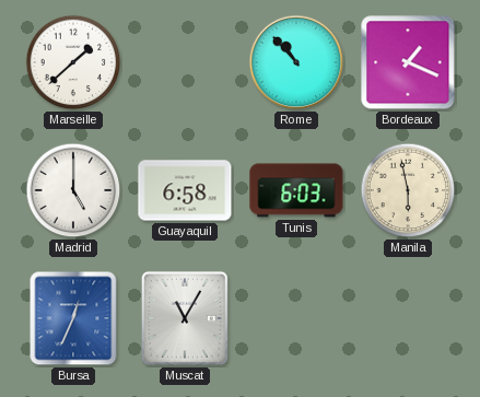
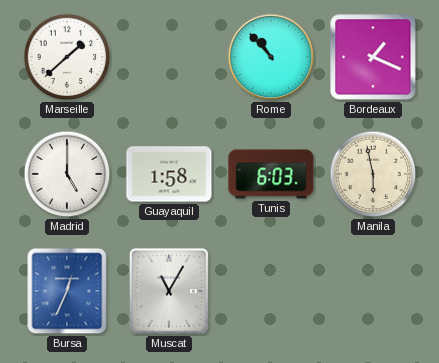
Guayaquil: 6:58 -> 1:58 (169, 174)
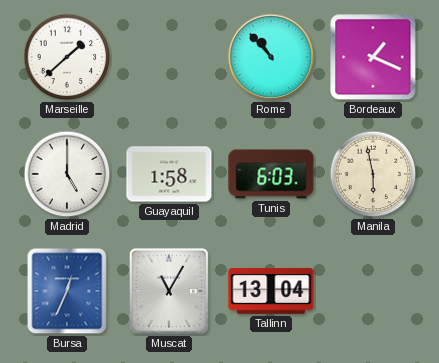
Tallinn: none -> 13:04 (271, 291)
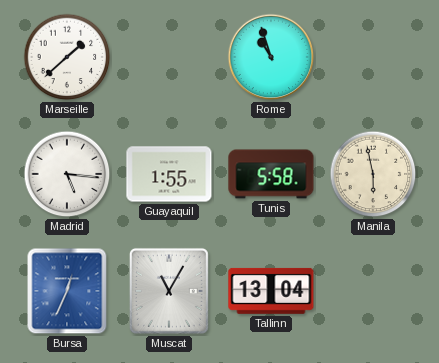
Rome: 10:53 -> 10:57 (271, 57)
Bordeaux: 1:19 -> none (373, 57)
Madrid: 5:00 -> 5:16 (67, 174)
Guayaquil: 1:58 -> 1:55 (169, 174)
Tunis: 6:03 -> 5:58 (271, 174)
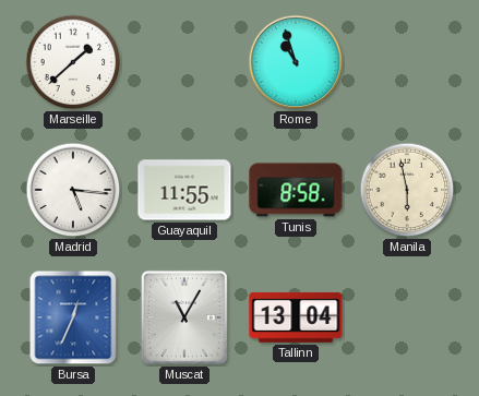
Guayaquil: 1:55 -> 11:55 (184, 190)
Tunis: 5:58 -> 8:58 (296, 190)
